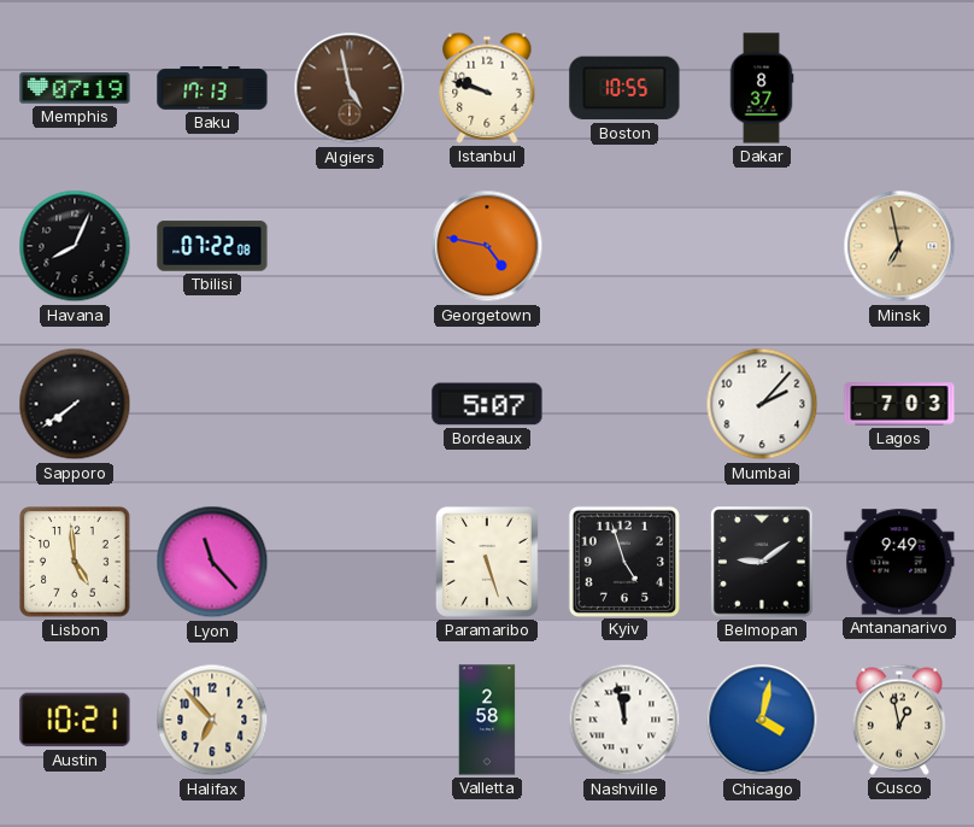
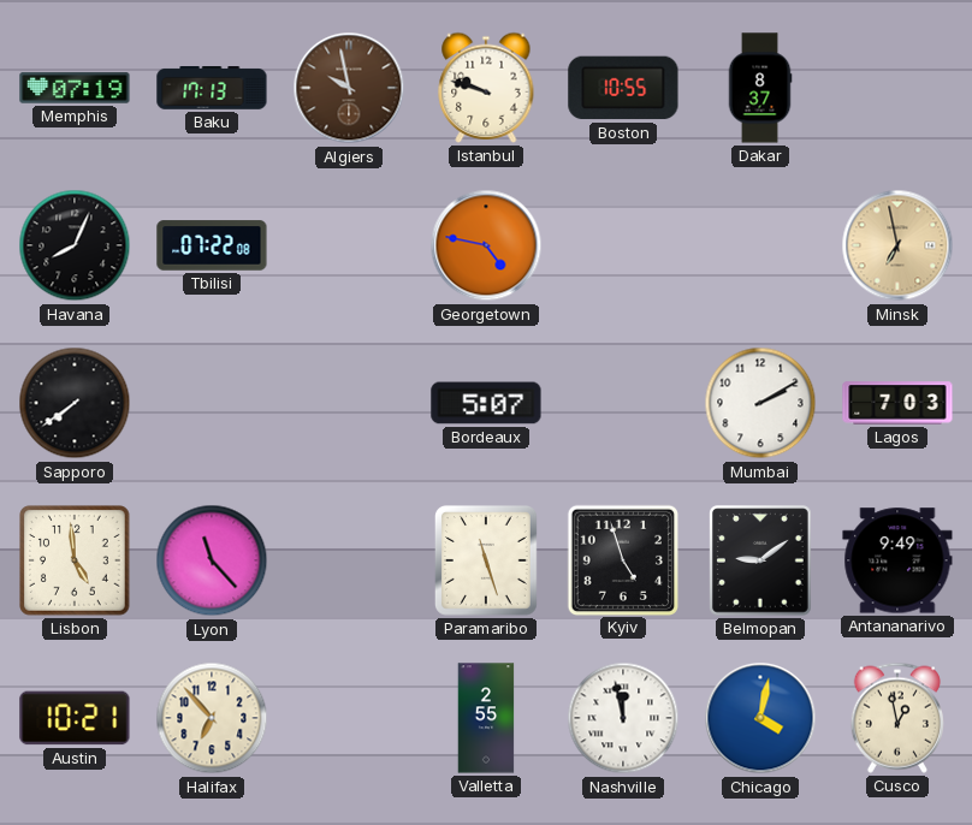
Algiers: 4:58 -> 9:58 (349, 88)
Mumbai: 2:07 -> 2:10 (760, 403)
Paramaribo: 5:27 -> 11:27 (486, 562)
Valletta: 2:58 -> 2:55 (486, 718)
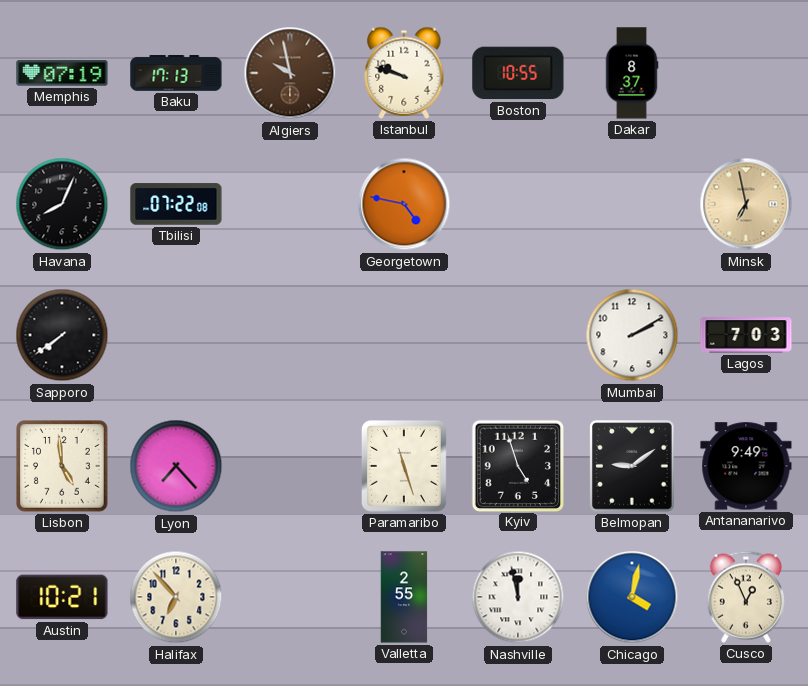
Bordeaux: 5:07 -> none (486, 403)
Lyon: 11:23 -> 7:23 (176, 466)
Cusco: 12:58 -> 12:56 (746, 597)
